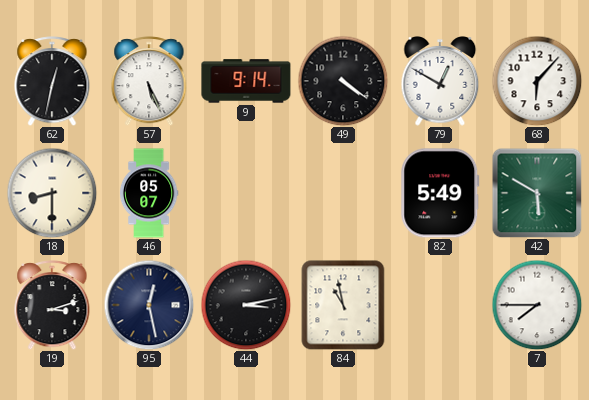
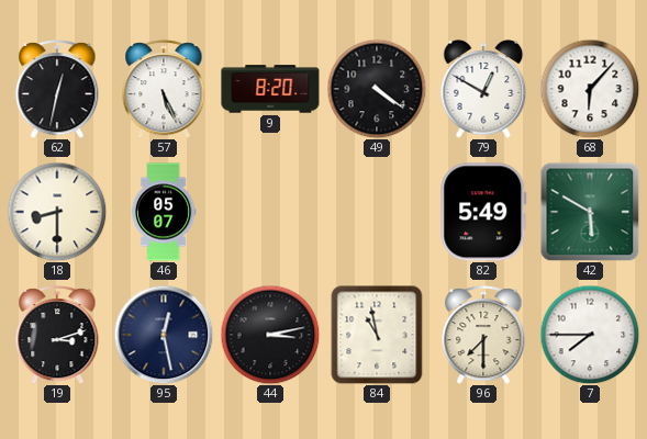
9: 9:14 -> 8:20 (270, 89)
96: none -> 7:30 (483, 335)
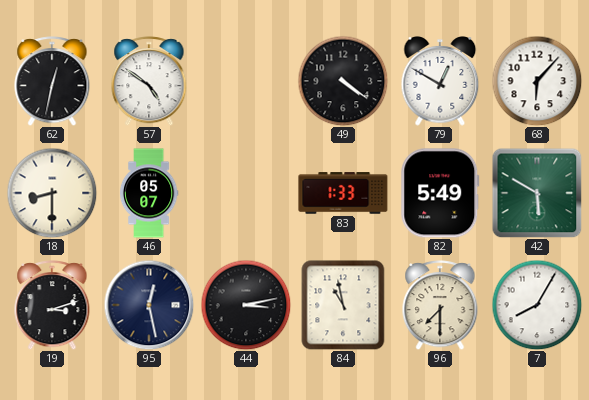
57: 5:26 -> 4:51 (149, 81)
9: 8:20 -> none (270, 89)
83: none -> 1:33 (343, 193)
7: 7:45 -> 8:05 (537, 305)
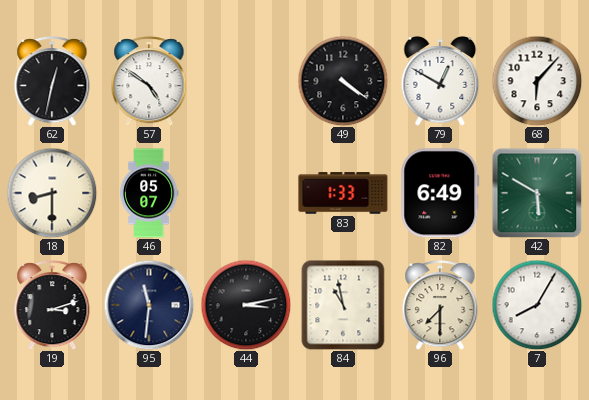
82: 5:49 -> 6:49 (440, 193)
95: 12:28 -> 11:31 (149, 305)
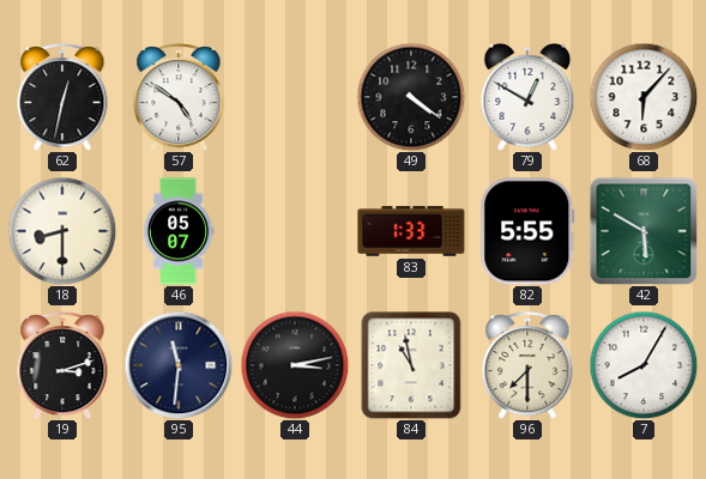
82: 6:49 -> 5:55 (527, 231)
